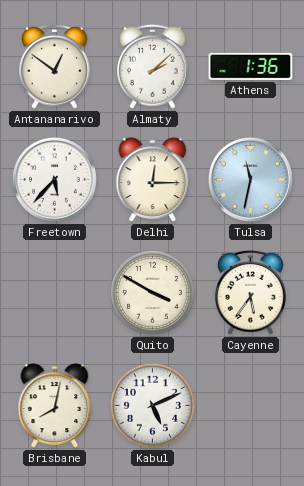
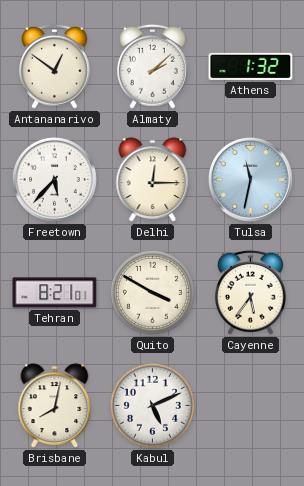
Athens: 1:36 -> 1:32 (251, 66)
Tehran: none -> 8:21 (55, 293)
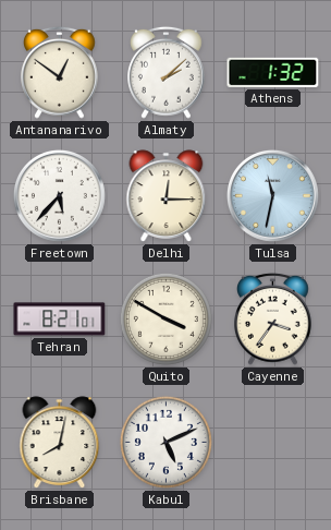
Cayenne: 5:36 -> 3:36 (273, 318)
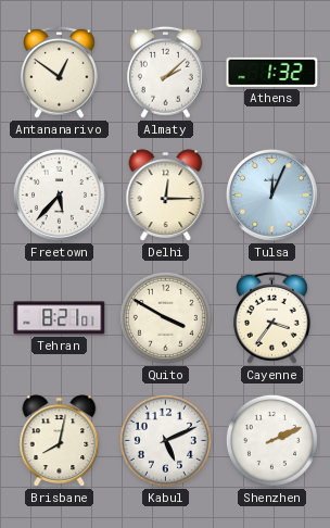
Tulsa: 11:32 -> 12:04 (271, 194)
Shenzhen: none -> 2:11 (271, 440)
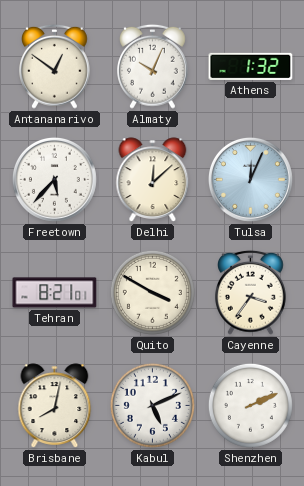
Almaty: 2:08 -> 10:04 (153, 66)
Delhi: 12:15 -> 12:08 (153, 180)
